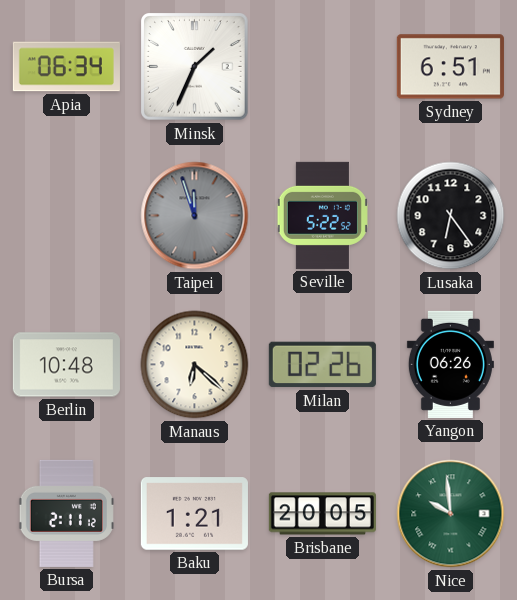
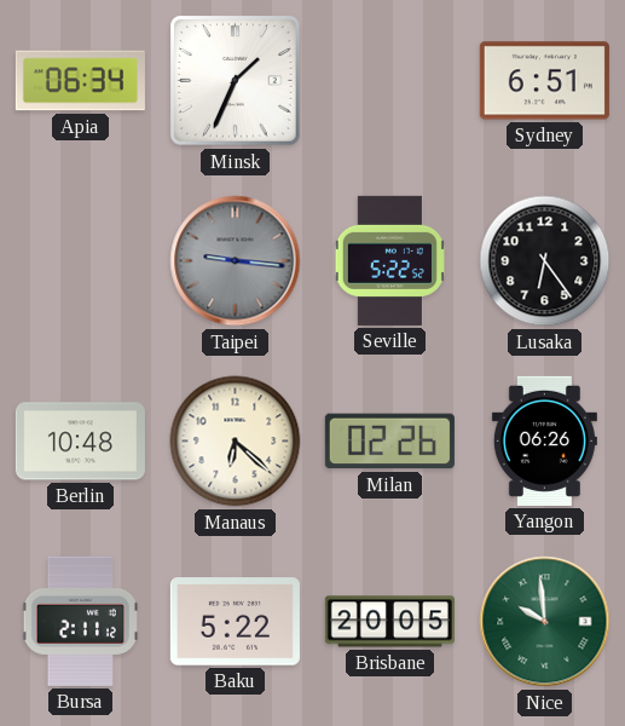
Taipei: 11:57 -> 9:16 (236, 261)
Baku: 1:21 -> 5:22 (235, 622)
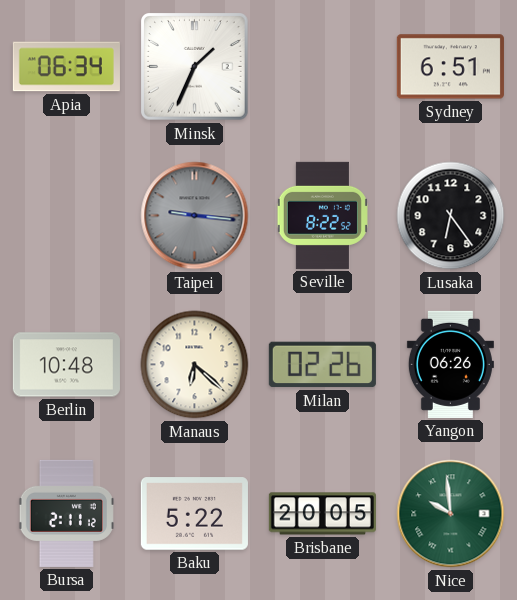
Seville: 5:22 -> 8:22 (322, 215)
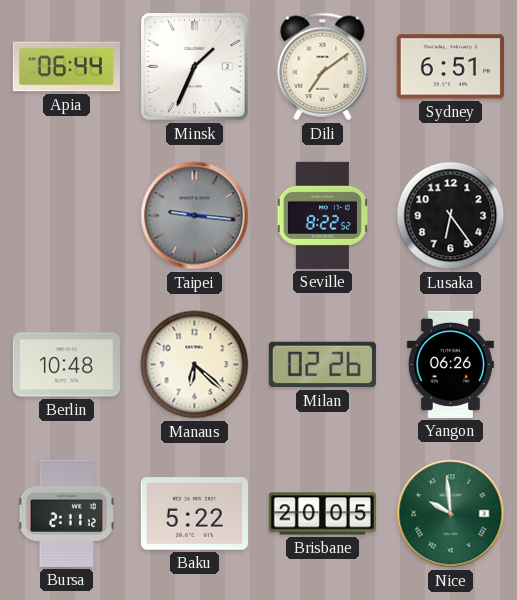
Apia: 06:34 -> 06:44 (66, 67)
Dili: none -> 7:09 (323, 67)
